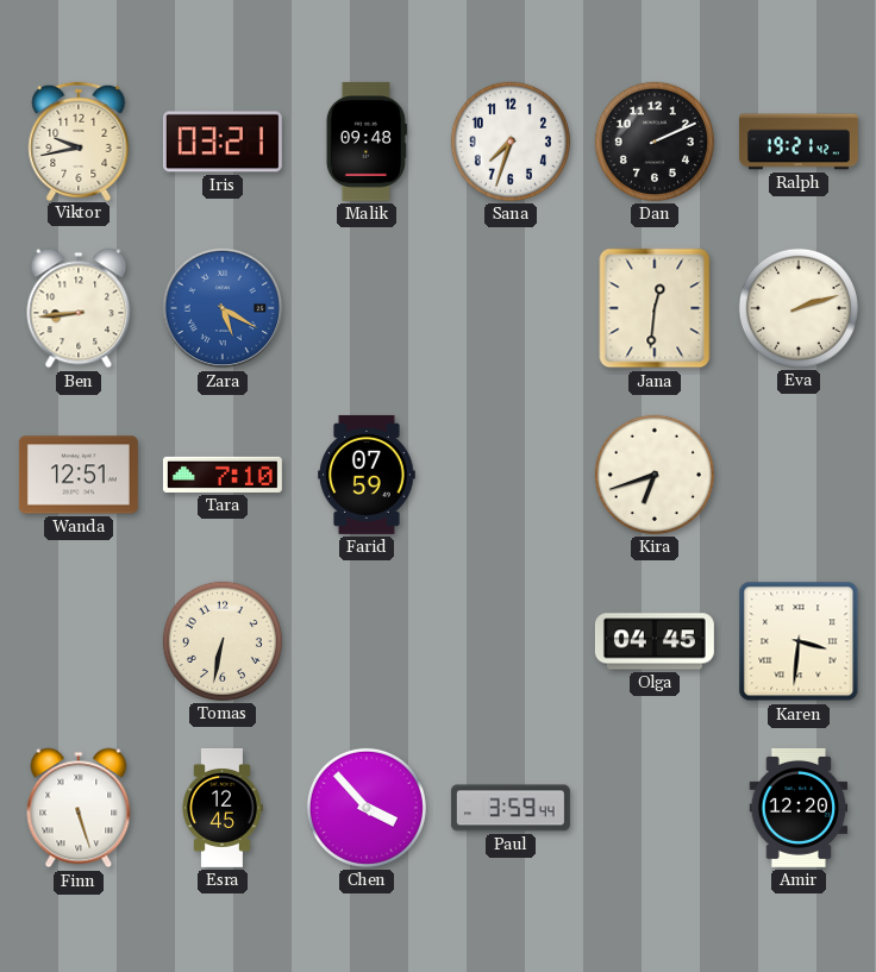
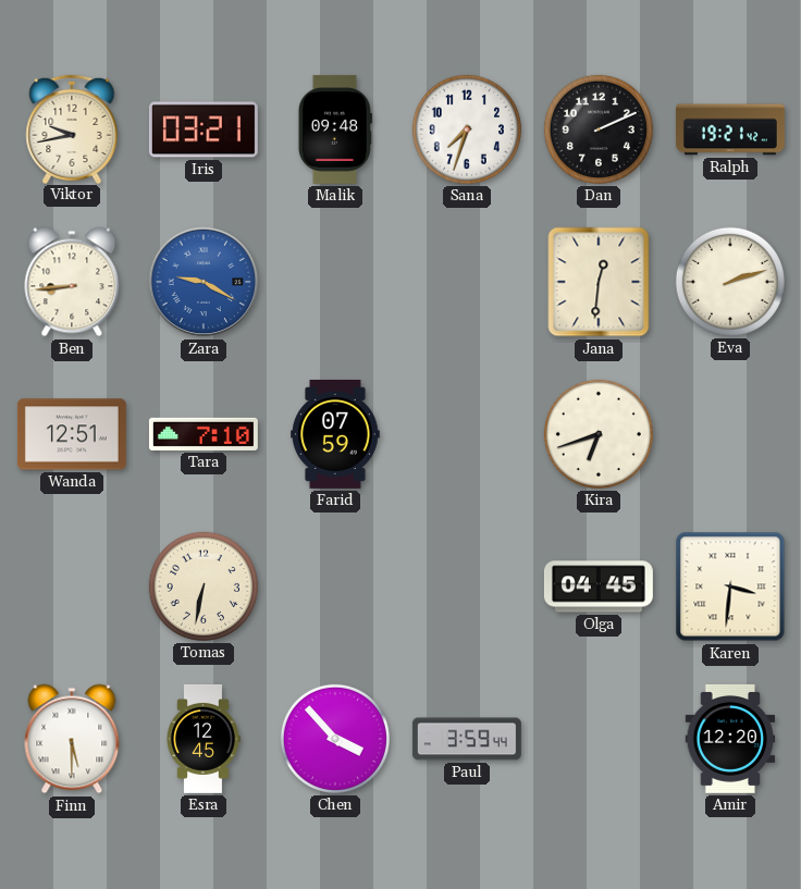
Zara: 5:20 -> 9:20 (204, 282)
Finn: 5:27 -> 5:30 (72, 739)
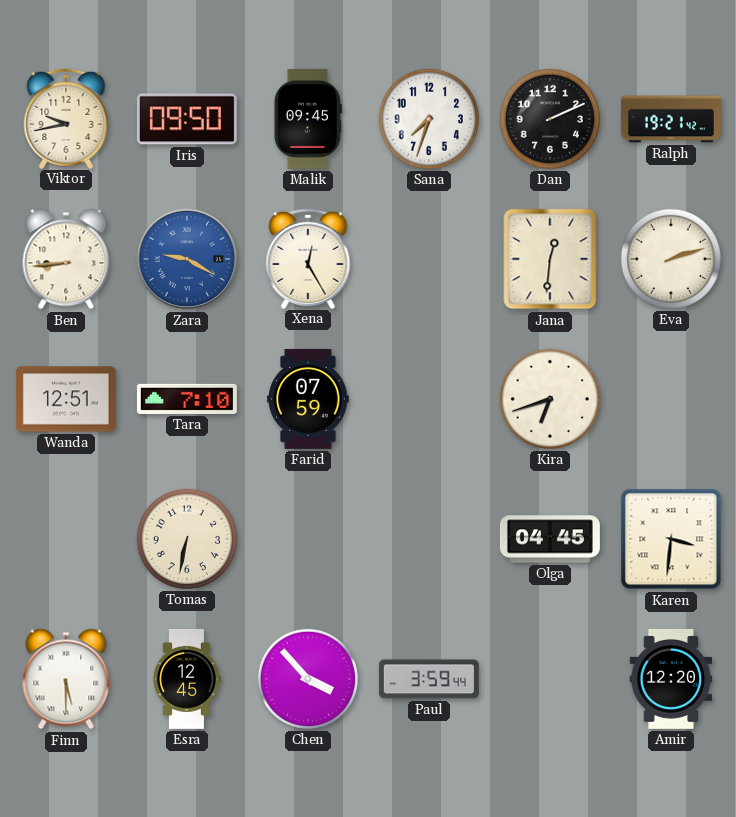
Iris: 03:21 -> 09:50 (187, 119)
Malik: 09:48 -> 09:45 (308, 119)
Xena: none -> 12:25 (308, 258)
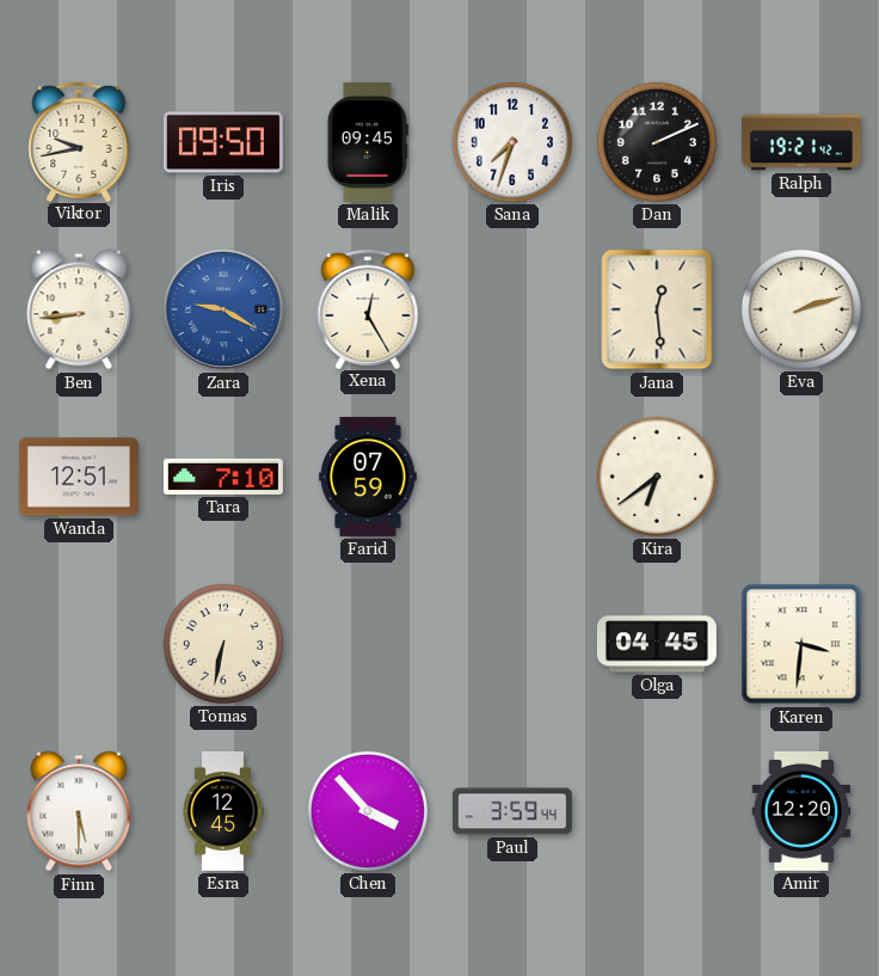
Jana: 12:31 -> 12:29 (657, 309)
Kira: 6:42 -> 6:39 (657, 477)
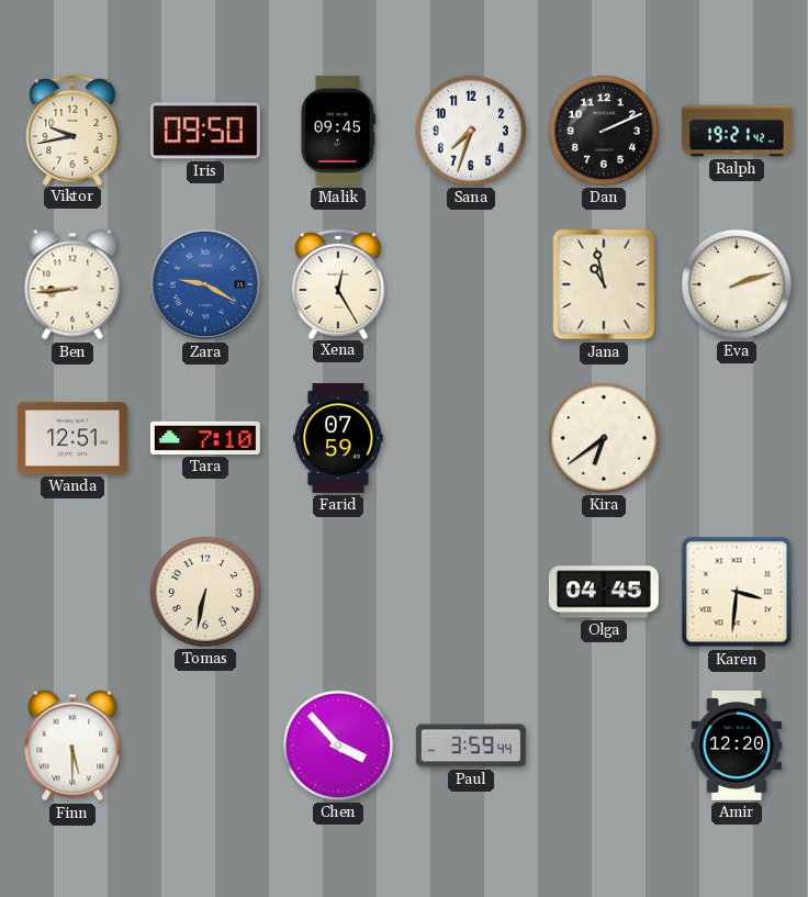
Jana: 12:29 -> 10:58 (604, 284)
Esra: 12:45 -> none (223, 811)
